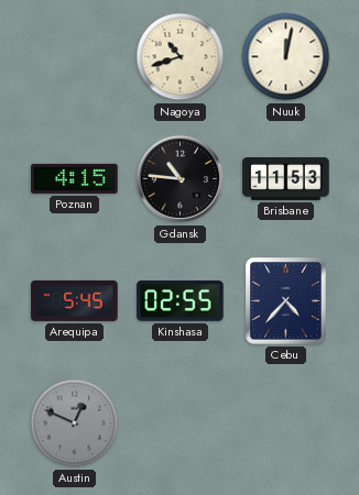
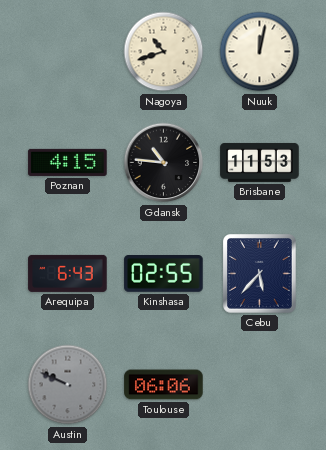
Arequipa: 5:45 -> 6:43 (68, 273)
Cebu: 4:37 -> 5:37 (260, 274)
Austin: 12:49 -> 9:49 (68, 385)
Toulouse: none -> 06:06 (164, 385)
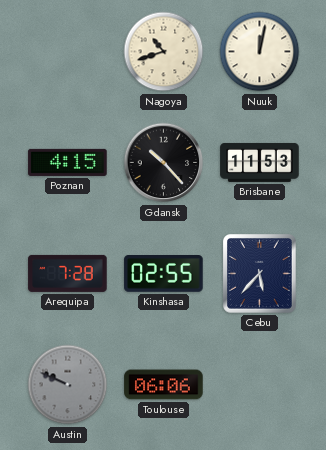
Gdansk: 10:46 -> 10:23 (164, 163)
Arequipa: 6:43 -> 7:28 (68, 273)
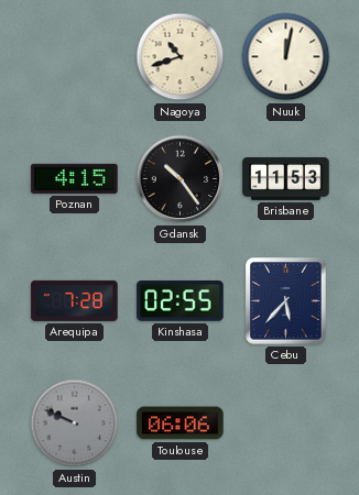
Gdansk: 10:23 -> 10:24 (181, 179)
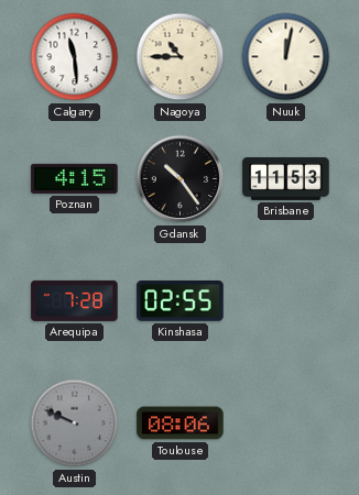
Calgary: none -> 11:29 (75, 57)
Nagoya: 10:42 -> 10:45 (181, 57)
Cebu: 5:37 -> none (286, 301)
Toulouse: 06:06 -> 08:06 (181, 424)
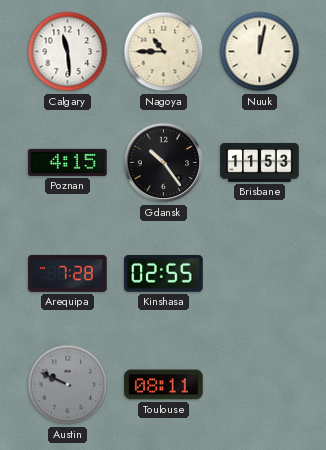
Toulouse: 08:06 -> 08:11 (164, 385)
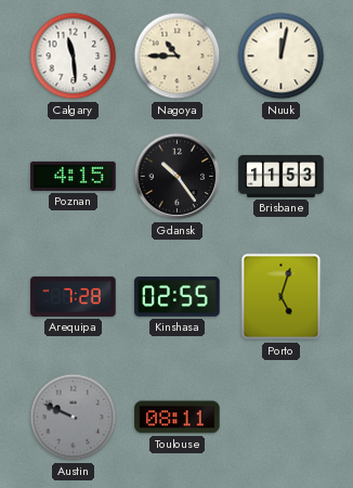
Porto: none -> 5:03 (282, 297)
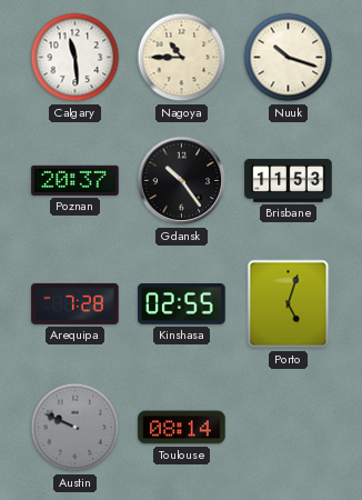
Nuuk: 12:02 -> 10:18 (289, 58)
Poznan: 4:15 -> 20:37 (76, 180)
Toulouse: 08:11 -> 08:14 (182, 428)
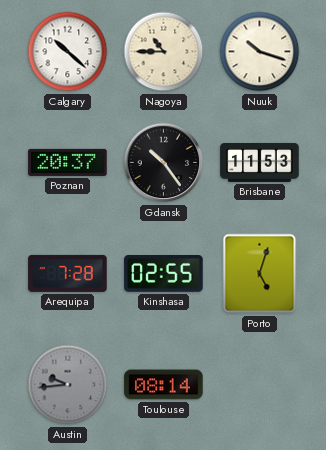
Calgary: 11:29 -> 10:22 (68, 52)
Austin: 9:49 -> 9:44 (68, 385)
